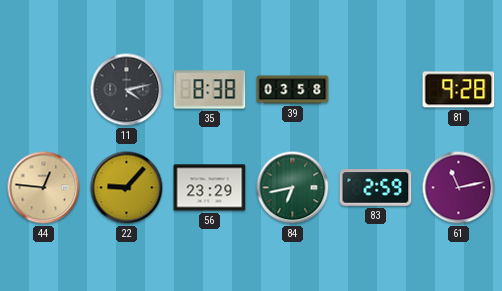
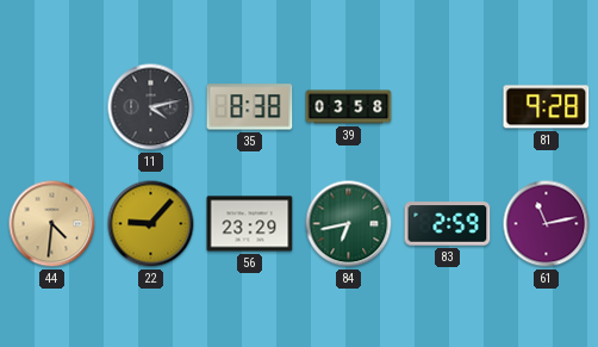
44: 12:46 -> 4:31 (52, 224)
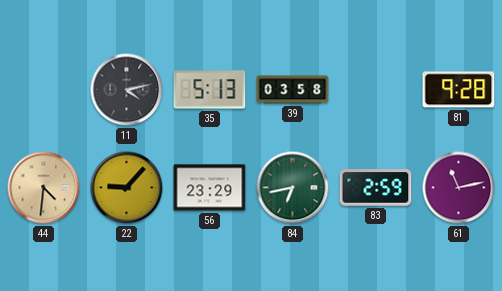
35: 8:38 -> 5:13 (210, 90)
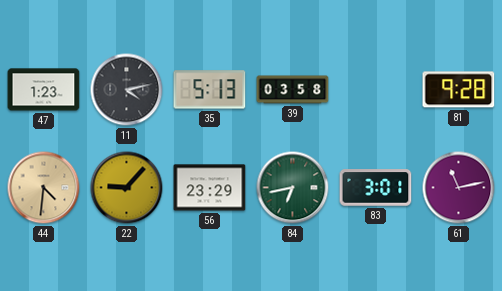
47: none -> 1:23 (44, 90)
83: 2:59 -> 3:01 (376, 188)
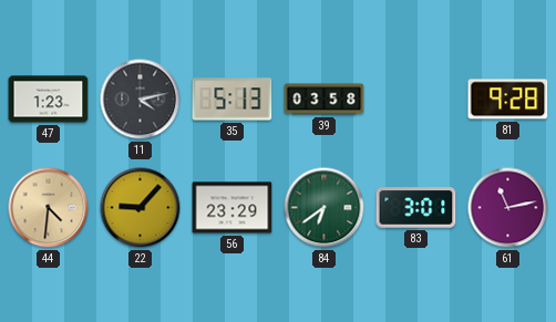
84: 6:43 -> 6:39 (325, 208)
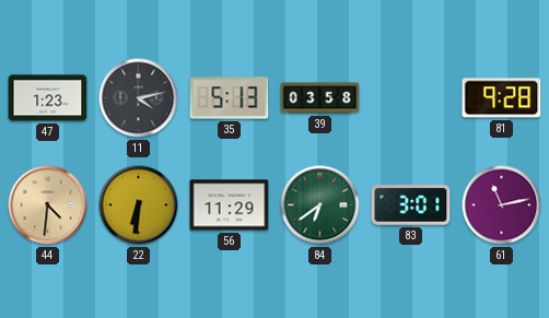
22: 9:07 -> 6:31 (139, 205)
56: 23:29 -> 11:29 (230, 205)
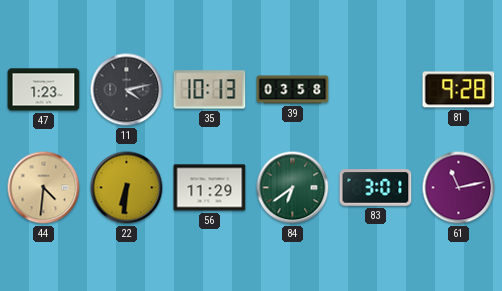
35: 5:13 -> 10:13 (210, 90)
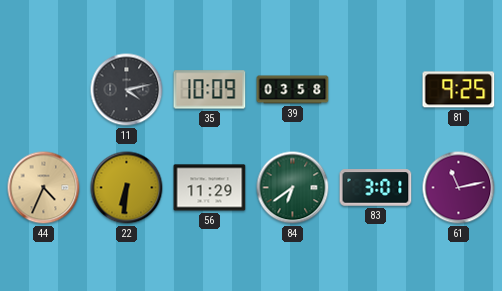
47: 1:23 -> none (44, 90)
35: 10:13 -> 10:09 (210, 90)
81: 9:28 -> 9:25 (459, 90)
44: 4:31 -> 4:34 (44, 188)
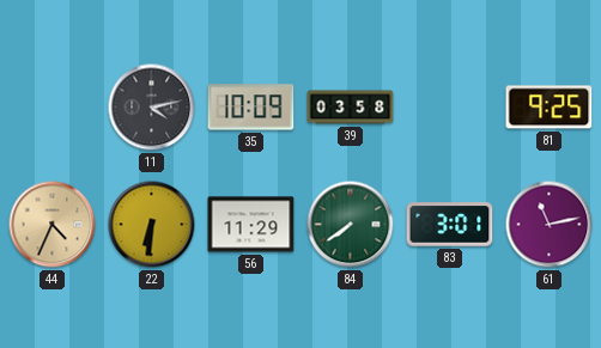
84: 6:39 -> 7:39 (351, 225)
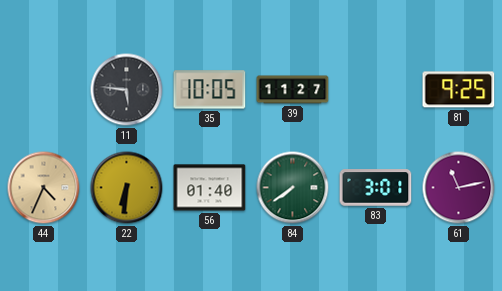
11: 4:13 -> 5:46 (127, 90)
35: 10:09 -> 10:05 (210, 90)
39: 03:58 -> 11:27 (293, 90)
56: 11:29 -> 01:40 (210, 188)
